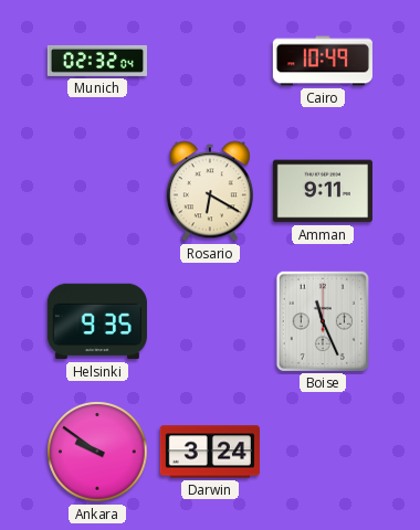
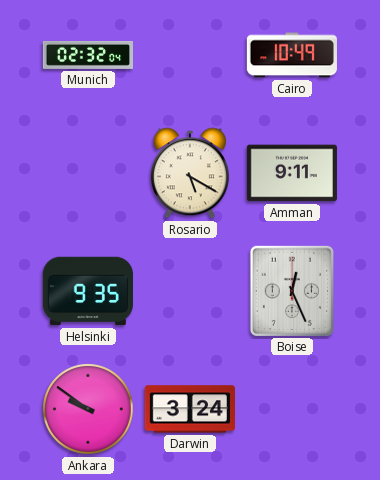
Rosario: 6:20 -> 5:20 (190, 173)
Boise: 11:26 -> 12:26 (292, 291)
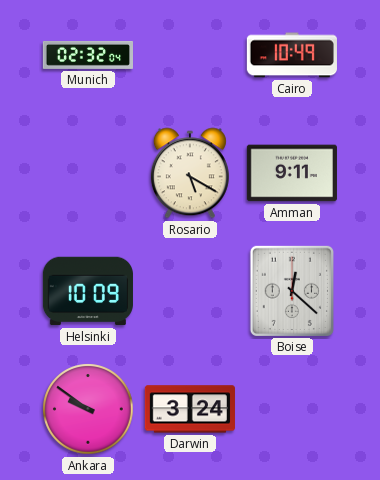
Helsinki: 9:35 -> 10:09 (88, 291)
Boise: 12:26 -> 12:22 (292, 291)
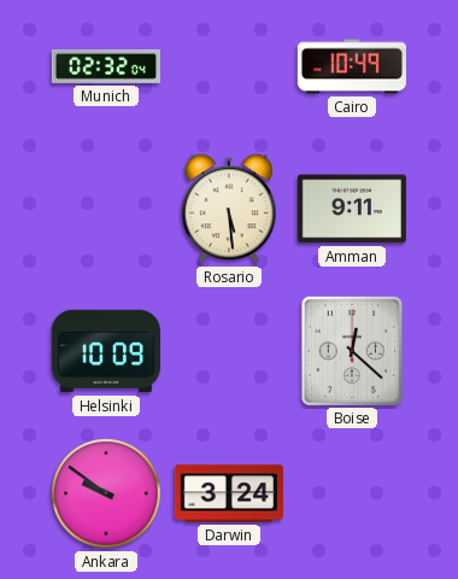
Rosario: 5:20 -> 5:29 (229, 209)
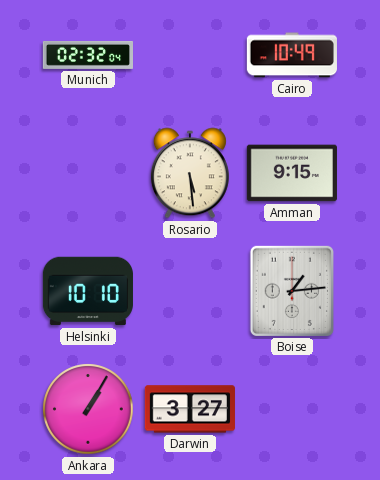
Amman: 9:11 -> 9:15 (292, 173)
Helsinki: 10:09 -> 10:10 (88, 291)
Boise: 12:22 -> 1:14 (292, 291)
Ankara: 9:51 -> 1:05 (88, 409)
Darwin: 3:24 -> 3:27 (190, 409)
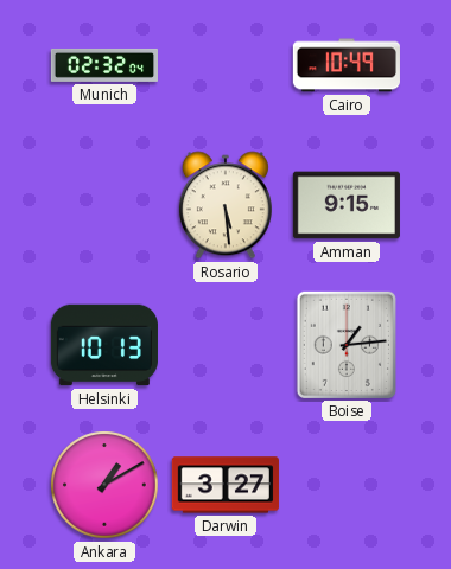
Helsinki: 10:10 -> 10:13 (104, 345)
Ankara: 1:05 -> 1:10 (104, 485)
